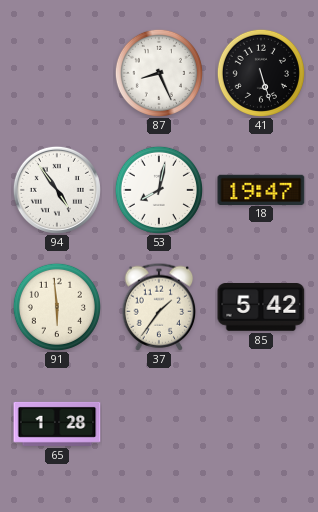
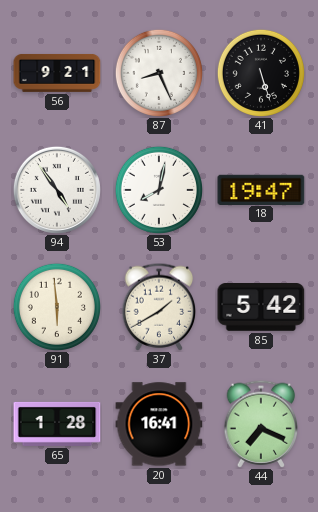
56: none -> 9:21 (57, 73)
37: 1:36 -> 1:40 (159, 307)
20: none -> 16:41 (159, 424)
44: none -> 7:19 (261, 424)
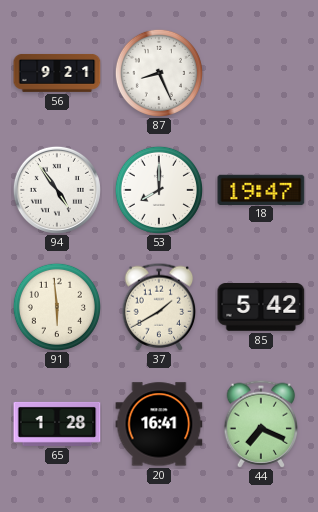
41: 5:27 -> none (261, 73)
53: 8:02 -> 8:00 (159, 190)
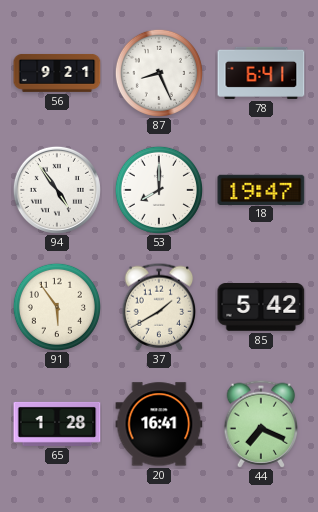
78: none -> 6:41 (261, 73)
91: 5:59 -> 5:54 (57, 307)
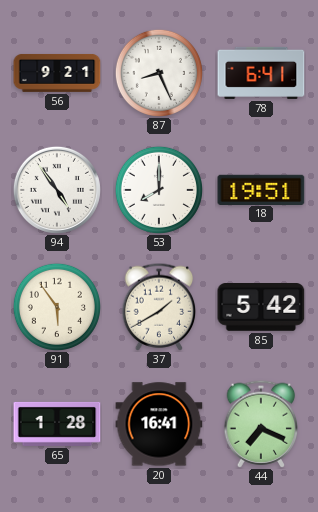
18: 19:47 -> 19:51 (261, 189)
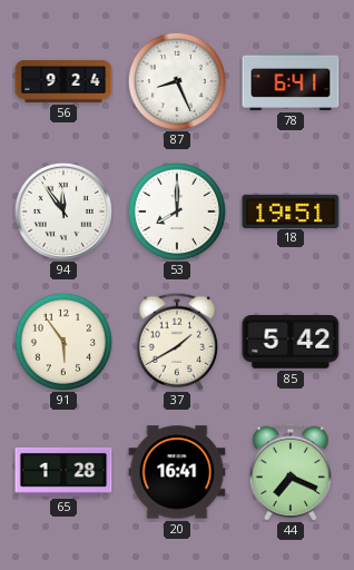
56: 9:21 -> 9:24 (63, 81)
94: 4:54 -> 11:54 (63, 212)
